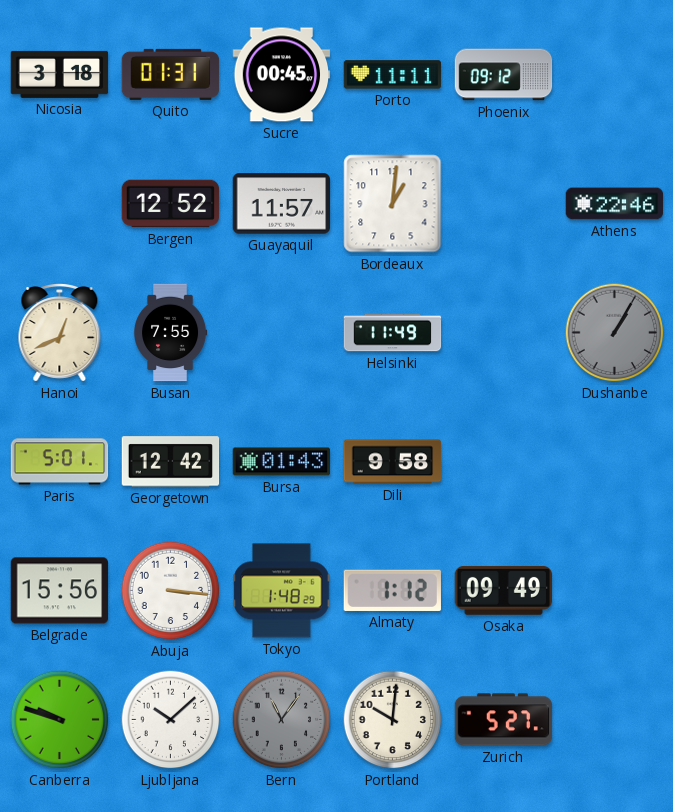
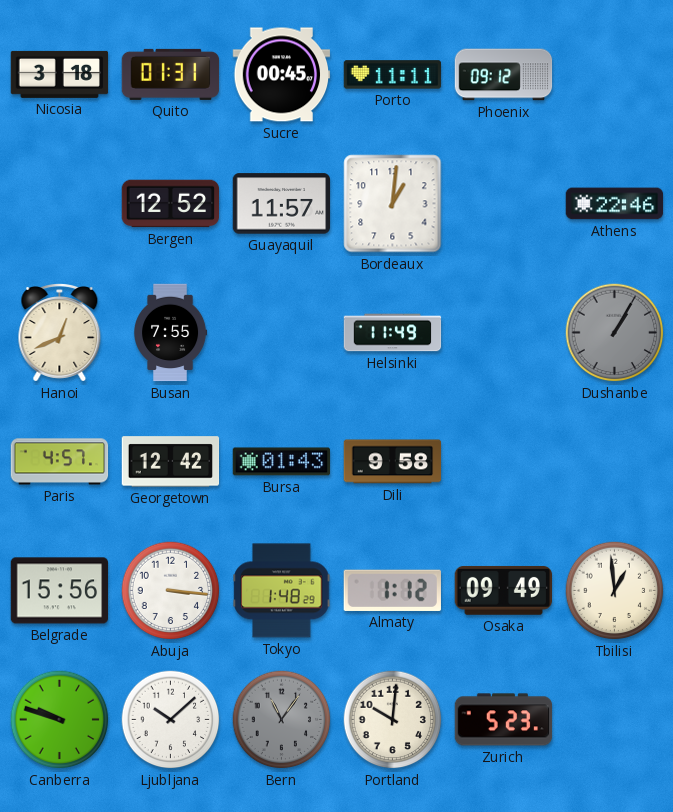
Paris: 5:01 -> 4:57 (60, 462)
Tbilisi: none -> 12:59 (615, 591)
Zurich: 5:27 -> 5:23 (504, 720)
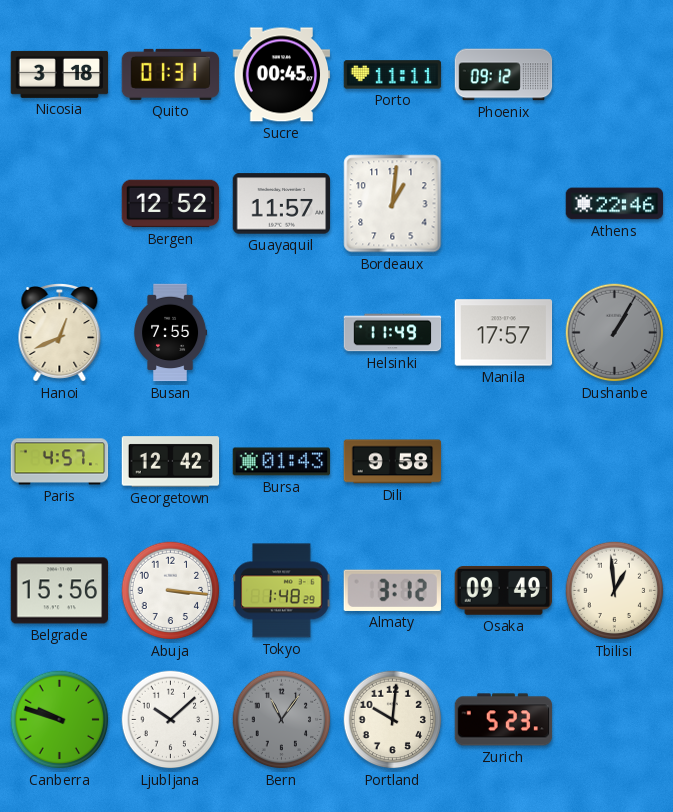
Manila: none -> 17:57 (504, 333)
Almaty: 1:12 -> 3:12 (392, 590)
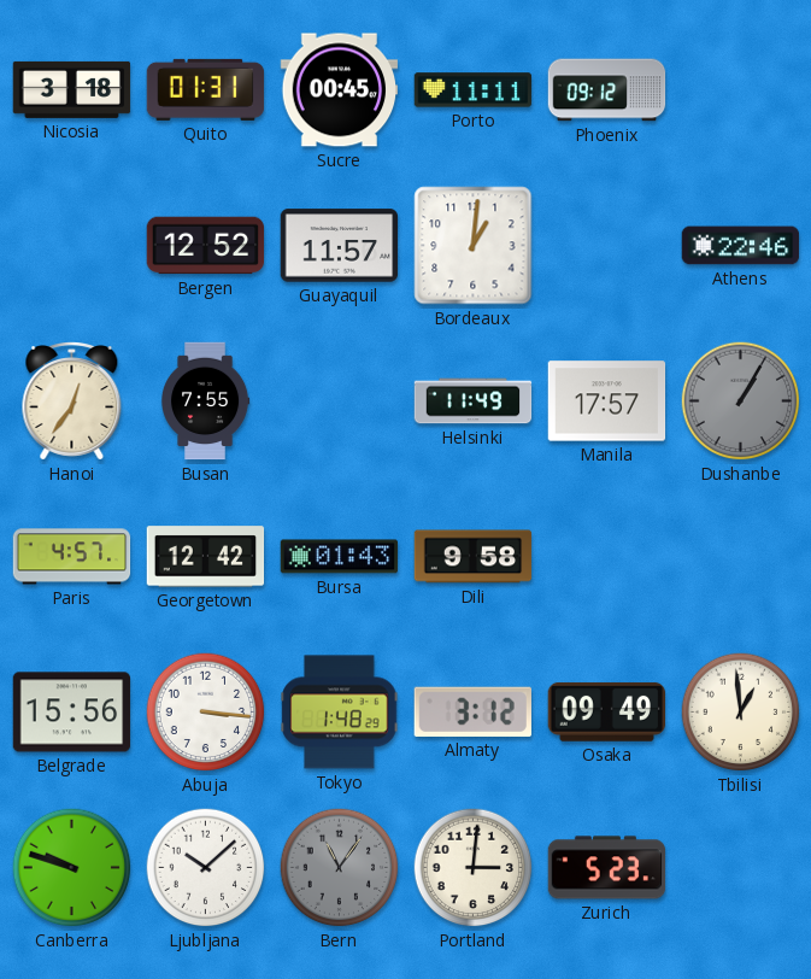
Hanoi: 12:41 -> 12:36 (72, 401)
Portland: 10:01 -> 3:01 (474, 868)
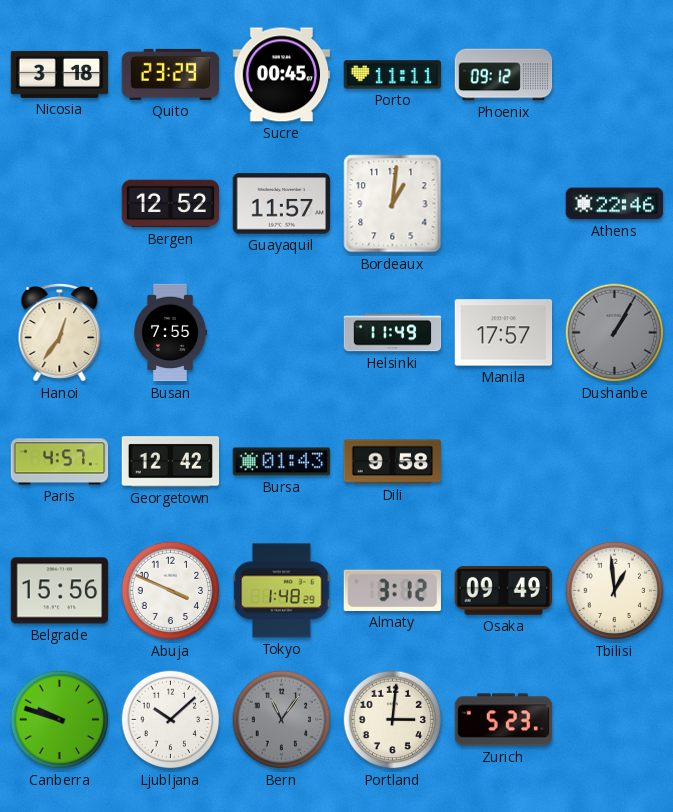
Quito: 01:31 -> 23:29 (171, 74)
Abuja: 3:16 -> 3:49 (171, 591)
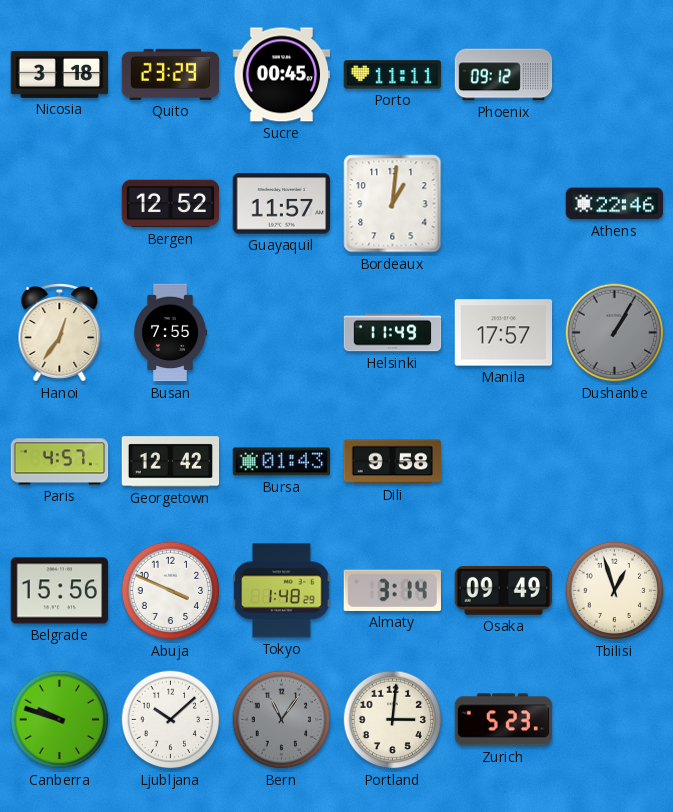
Almaty: 3:12 -> 3:14 (392, 590)
Tbilisi: 12:59 -> 12:57 (615, 591)
